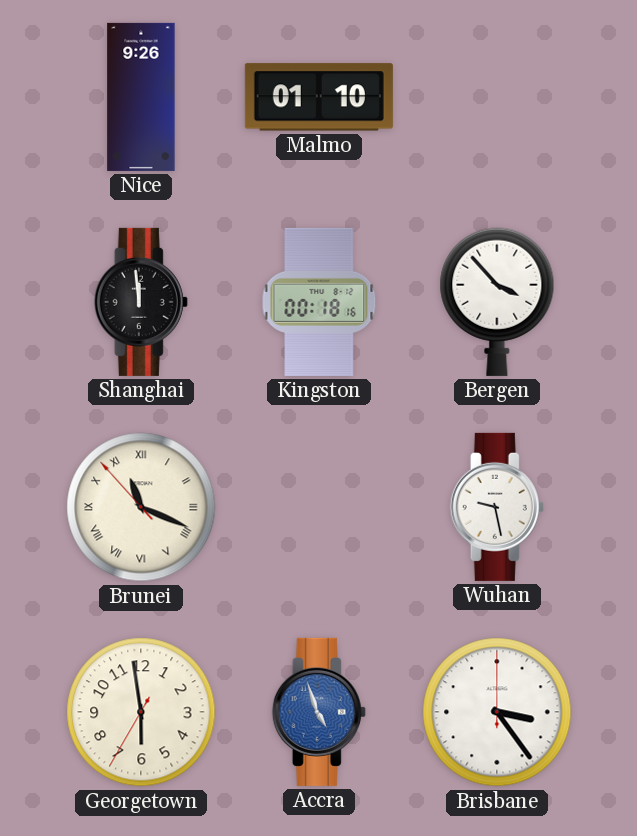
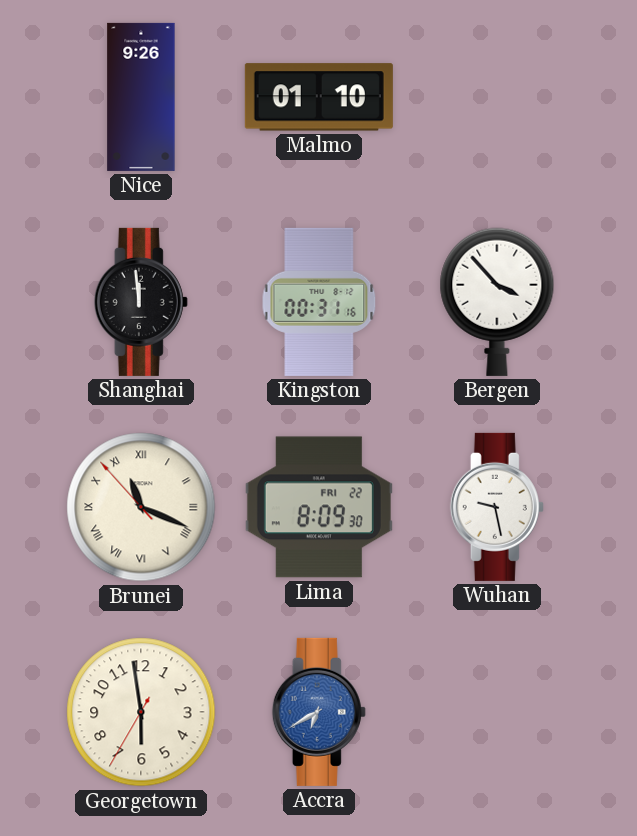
Kingston: 00:18 -> 00:31 (319, 302)
Lima: none -> 8:09 (319, 507)
Accra: 4:57 -> 6:40 (319, 712)
Brisbane: 3:24 -> none (497, 712)
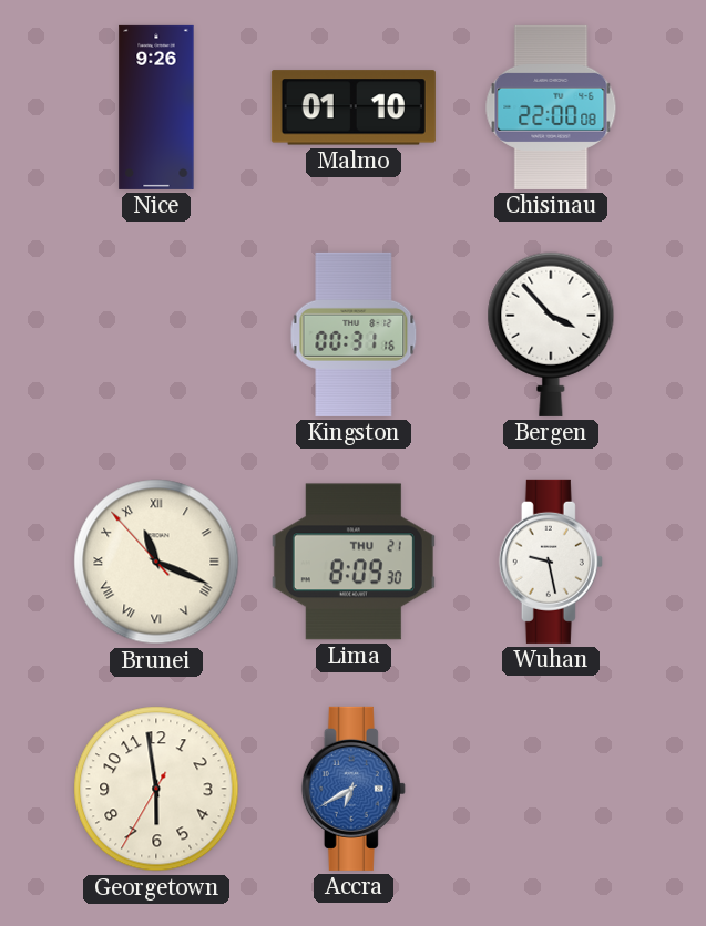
Chisinau: none -> 22:00 (551, 107)
Shanghai: 11:59 -> none (141, 302)
Lima date: FRI 22 -> THU 21 (354, 562)
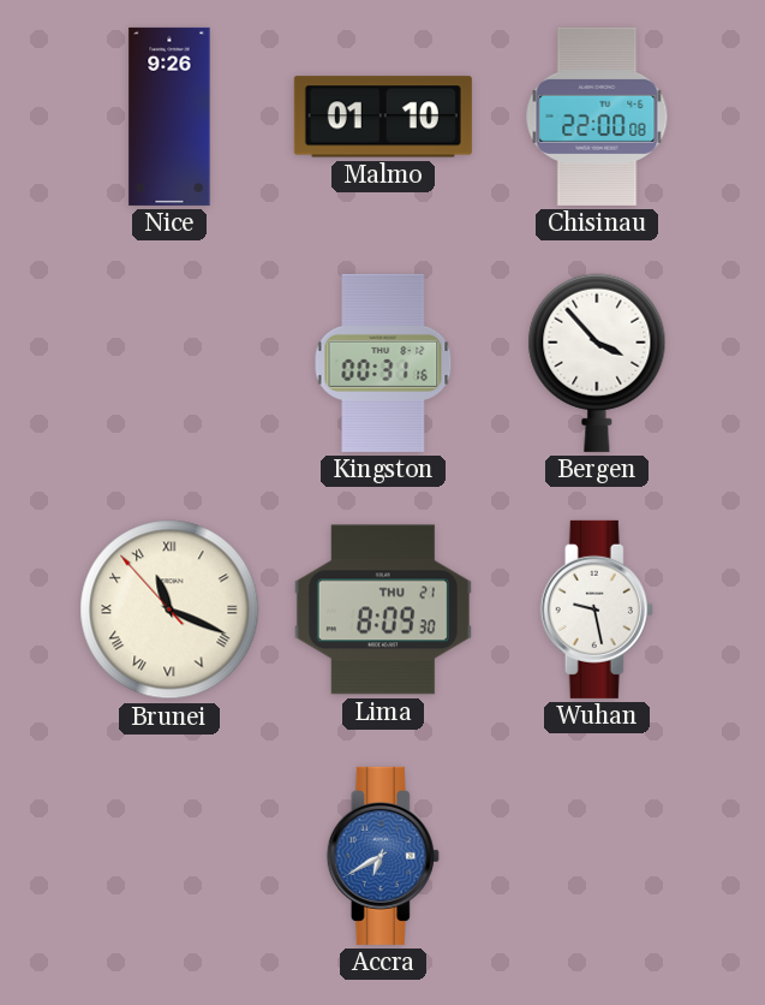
Georgetown: 5:58 -> none (156, 789)
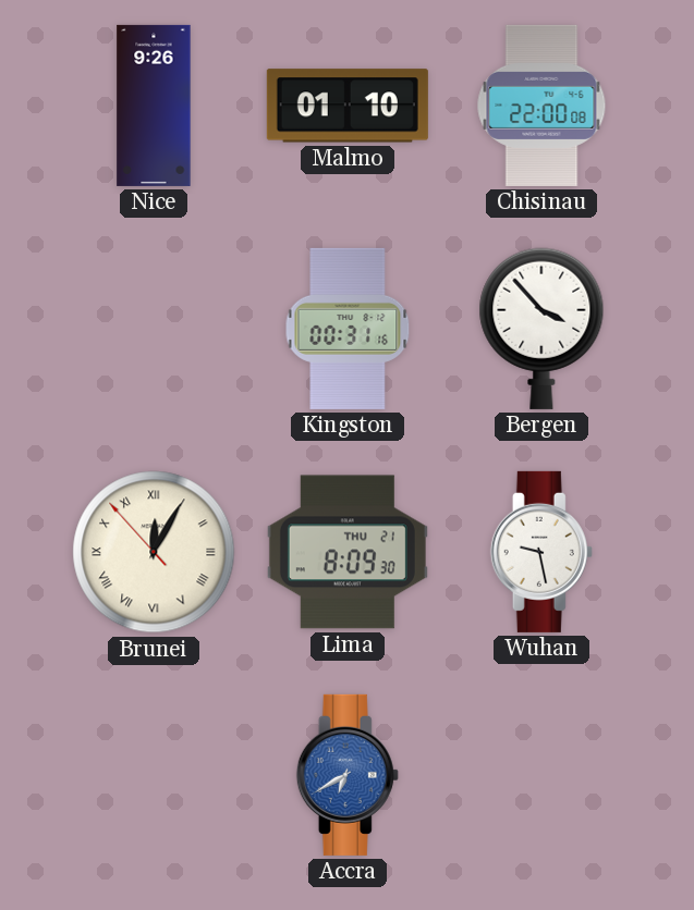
Brunei: 11:18 -> 12:04 (154, 552)
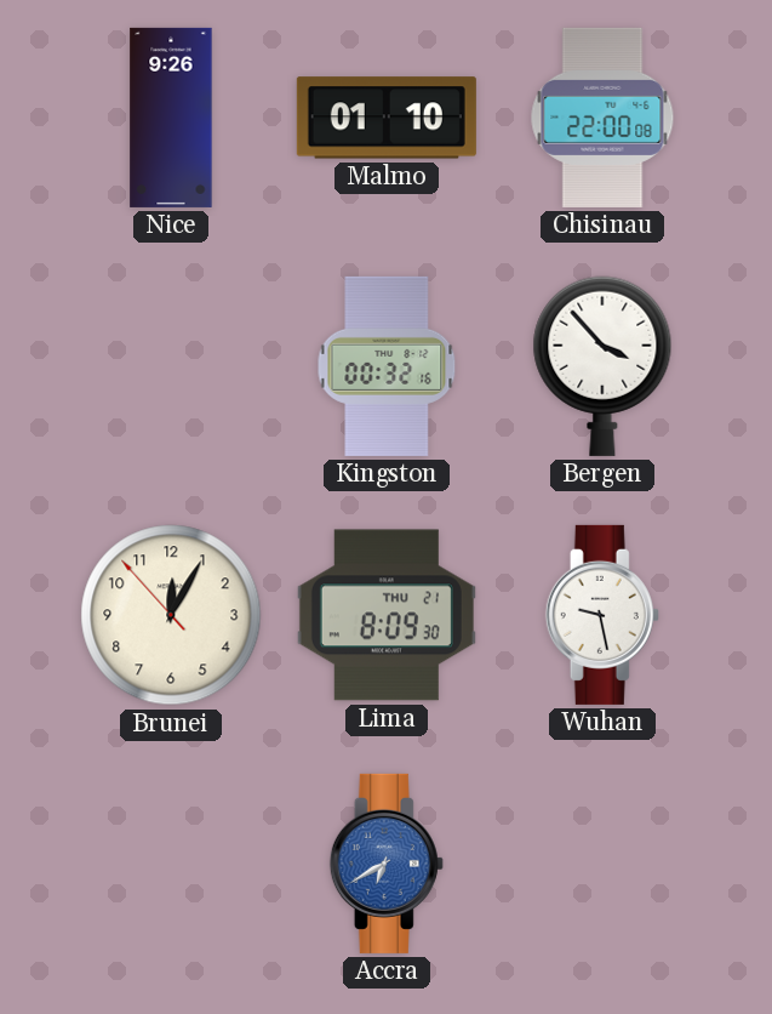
Kingston: 00:31 -> 00:32 (387, 366)
Brunei numerals: Roman -> Arabic (171, 615)
